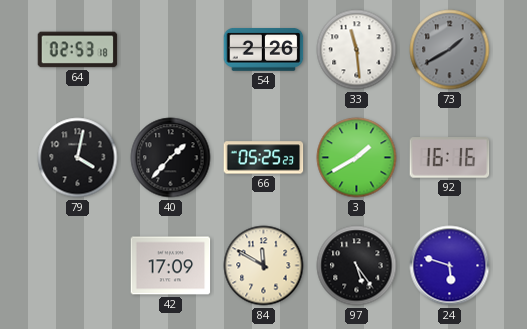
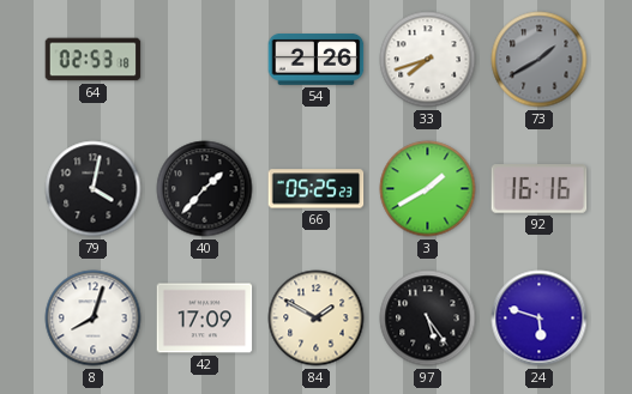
33: 11:29 -> 7:42 (428, 60)
8: none -> 8:03 (94, 319)
84: 11:50 -> 1:50 (317, 319)
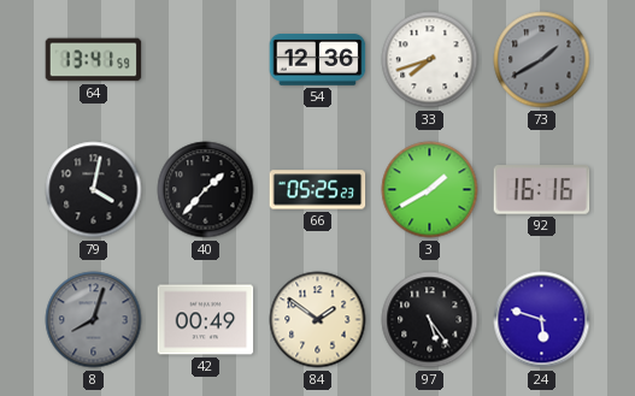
64: 02:53 -> 13:41 (94, 60)
54: 2:26 -> 12:36 (318, 60)
8 dial: white -> grey (94, 320)
42: 17:09 -> 00:49 (206, 320)
84: 1:50 -> 1:51 (318, 320)
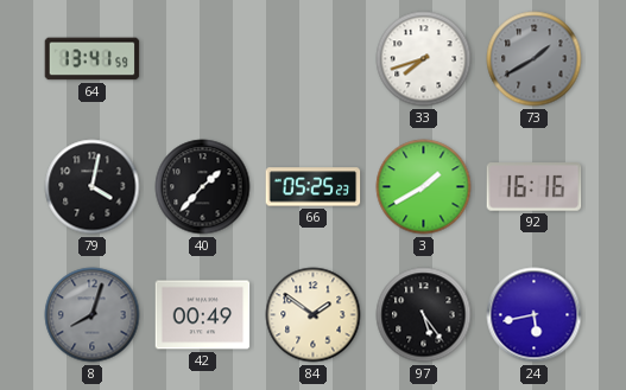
54: 12:36 -> none (318, 60)
24: 5:48 -> 5:43 (535, 315)
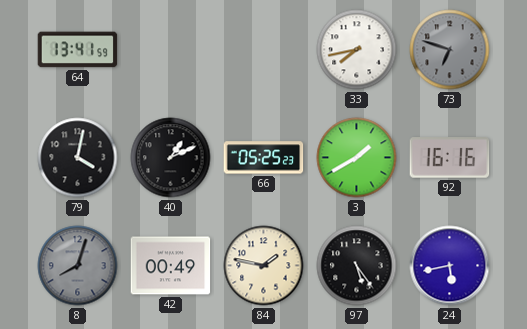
33: 7:42 -> 7:43 (357, 50)
73: 1:40 -> 6:48 (450, 50)
40: 1:37 -> 1:11 (171, 158)
84: 1:51 -> 1:47 (264, 266)
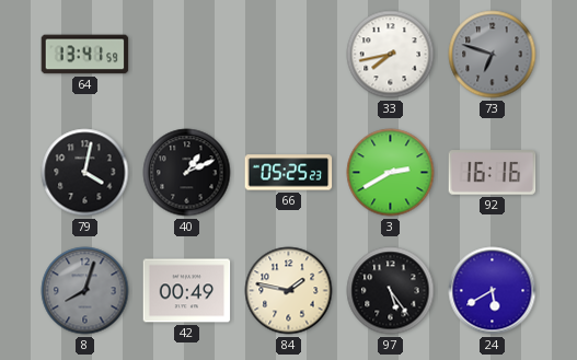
3: 1:40 -> 2:40 (391, 173)
24: 5:43 -> 5:40 (493, 291)
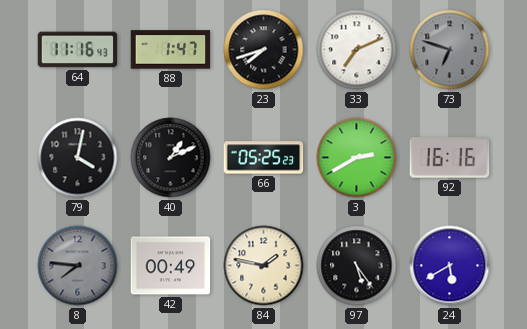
64: 13:41 -> 11:16 (78, 50)
88: none -> 1:47 (171, 50)
23: none -> 7:42 (264, 50)
33: 7:43 -> 7:11 (357, 50)
8: 8:03 -> 7:46 (78, 266)
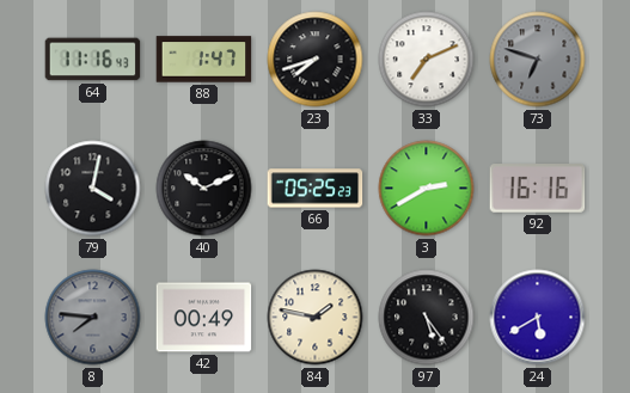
40: 1:11 -> 10:11 (204, 189)
